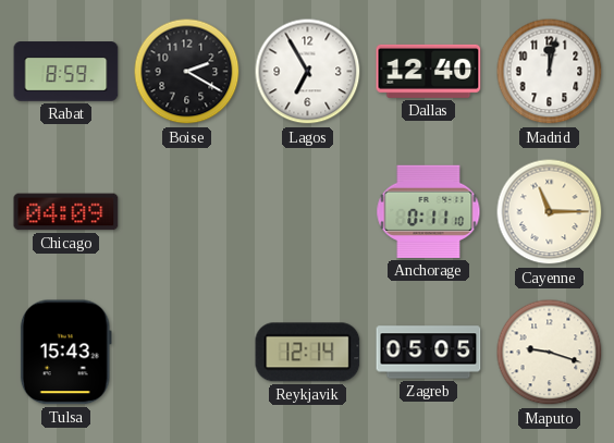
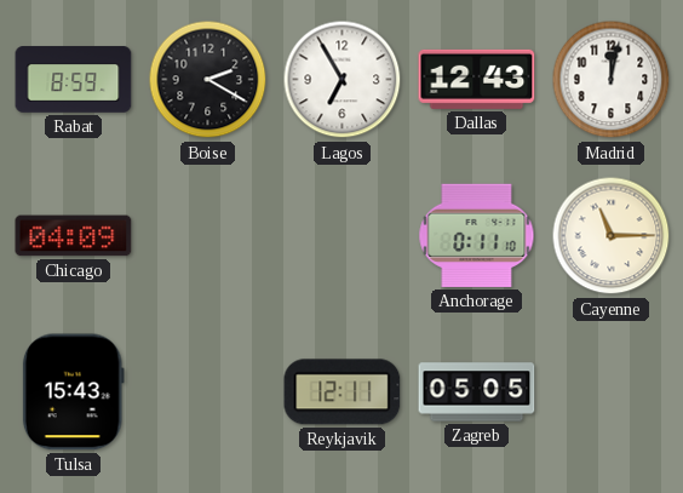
Dallas: 12:40 -> 12:43 (477, 79)
Reykjavik: 12:14 -> 12:11 (343, 392)
Maputo: 9:18 -> none (550, 353)
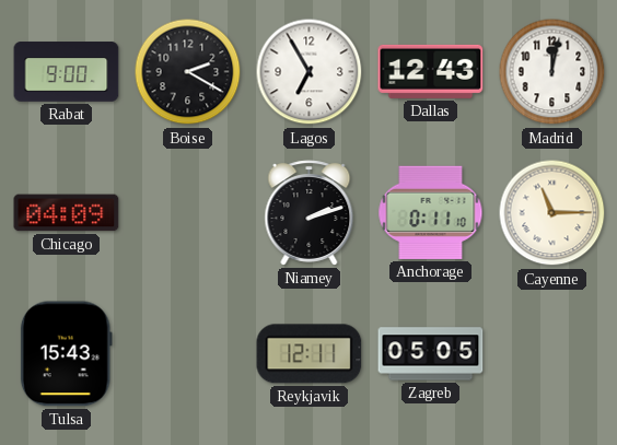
Rabat: 8:59 -> 9:00 (67, 72)
Niamey: none -> 2:12 (310, 213)
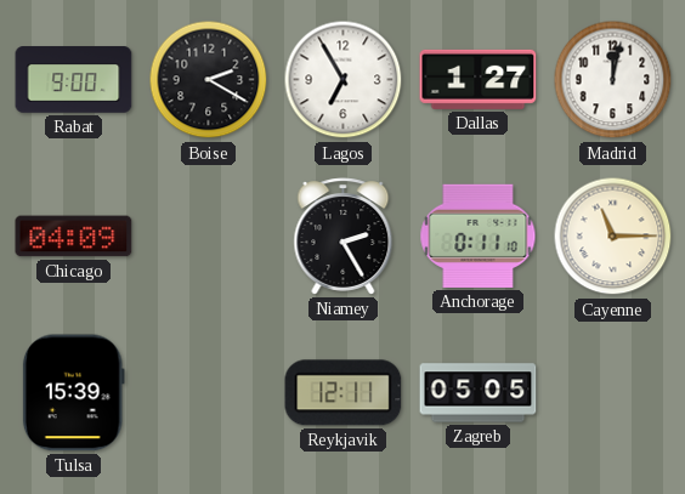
Dallas: 12:43 -> 1:27 (479, 79)
Niamey: 2:12 -> 2:25 (344, 237)
Tulsa: 15:43 -> 15:39 (73, 393)
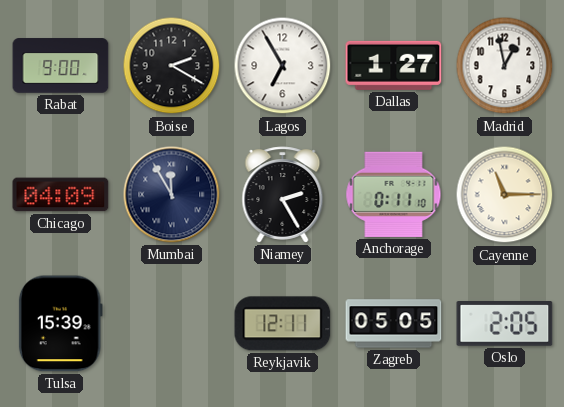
Madrid: 12:02 -> 12:58 (505, 66)
Mumbai: none -> 11:55 (172, 195)
Oslo: none -> 2:05 (505, 324)
